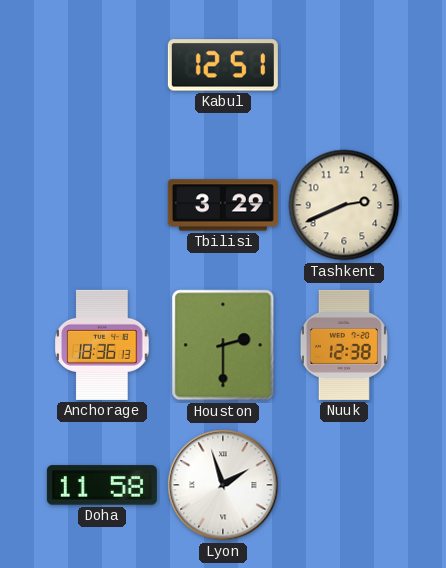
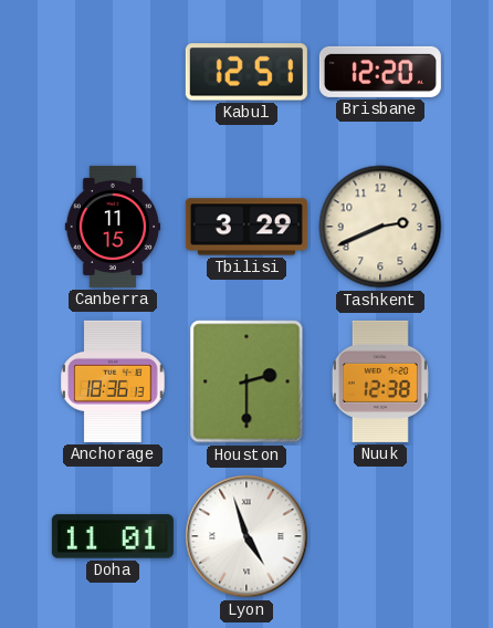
Brisbane: none -> 12:20 (380, 72)
Canberra: none -> 11:15 (112, 227)
Doha: 11:58 -> 11:01 (113, 536)
Lyon: 1:57 -> 4:57 (246, 536)
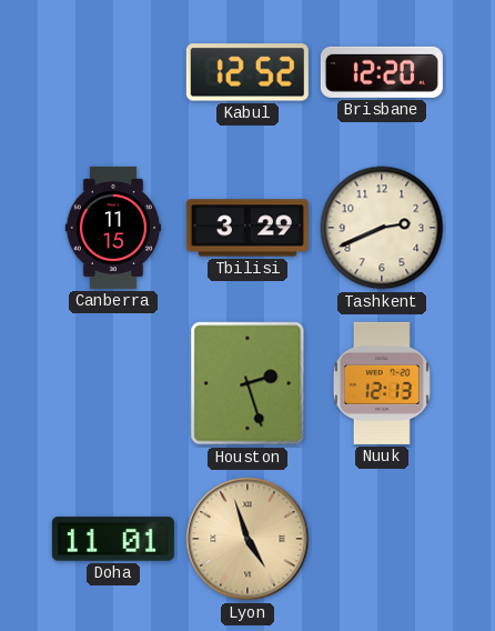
Kabul: 12:51 -> 12:52 (247, 72)
Anchorage: 18:36 -> none (113, 381)
Houston: 2:30 -> 2:27 (247, 383)
Nuuk: 12:38 -> 12:13 (382, 383)
Lyon dial: white -> champagne (247, 539)
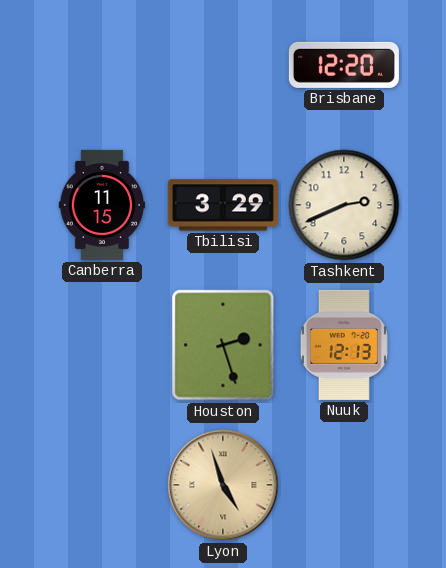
Kabul: 12:52 -> none (247, 72)
Doha: 11:01 -> none (113, 539)
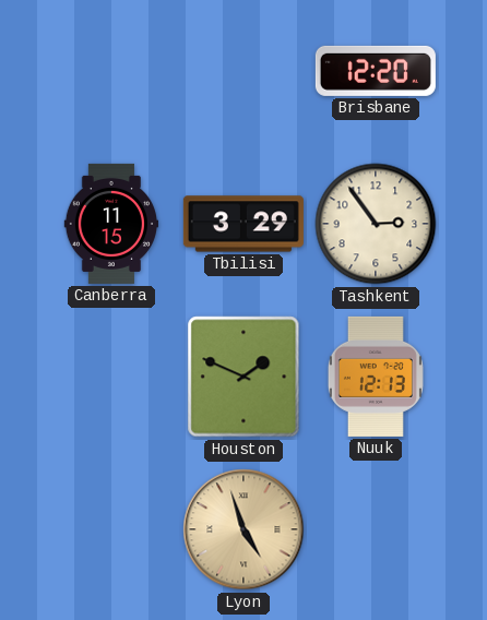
Tashkent: 2:41 -> 2:54 (376, 224)
Houston: 2:27 -> 1:49 (243, 377)
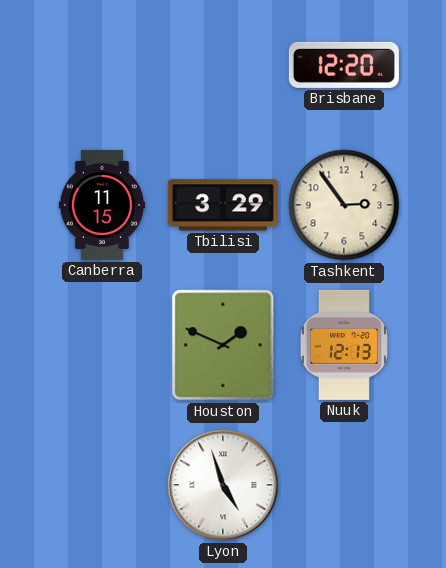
Lyon dial: champagne -> white (223, 485)
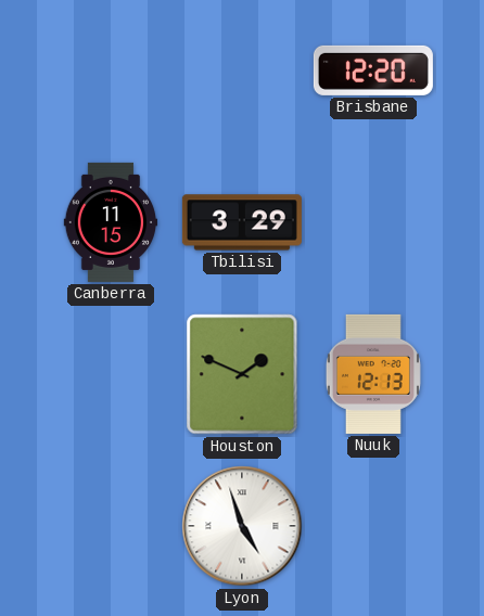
Tashkent: 2:54 -> none (344, 205)
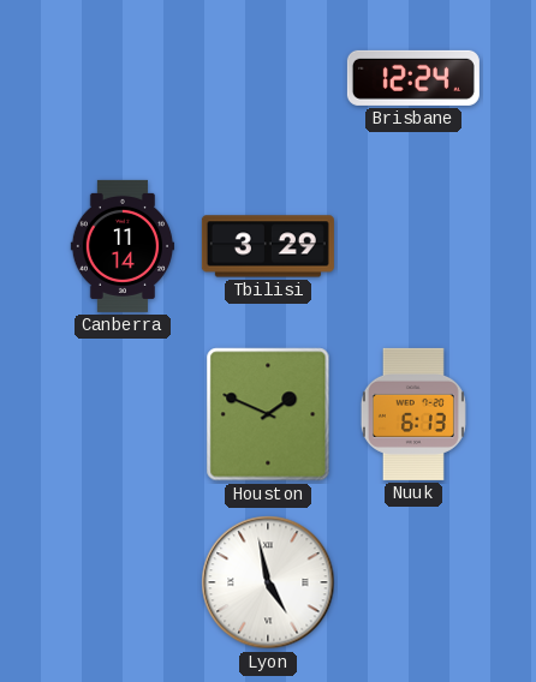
Brisbane: 12:20 -> 12:24 (413, 78)
Canberra: 11:15 -> 11:14 (121, 246)
Nuuk: 12:13 -> 6:13 (413, 414)
Lyon: 4:57 -> 4:58 (268, 582)
